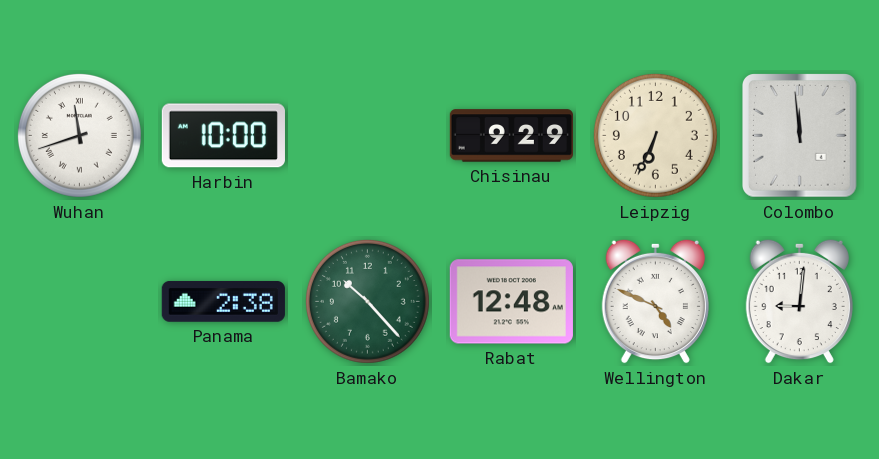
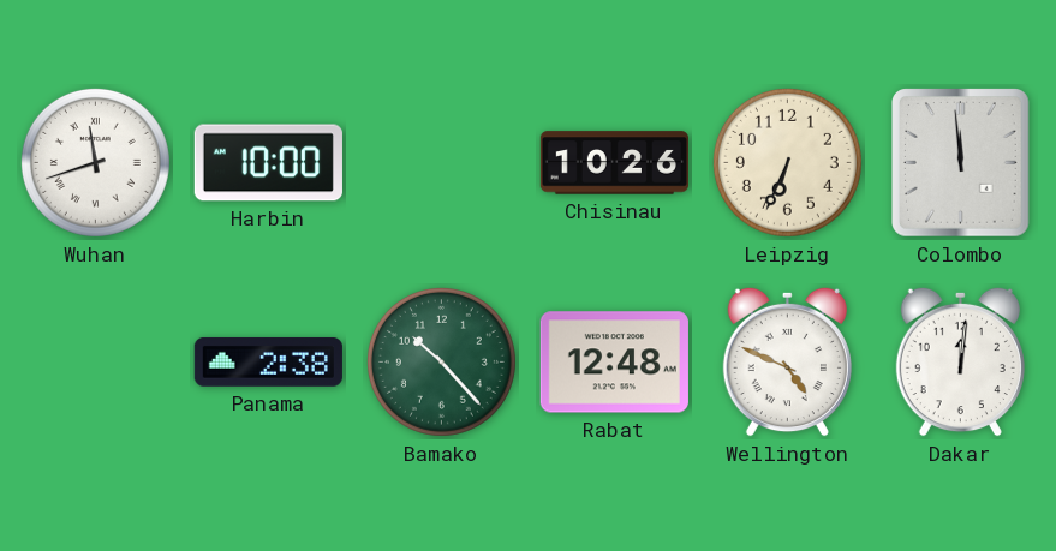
Chisinau: 9:29 -> 10:26 (614, 163)
Dakar: 9:01 -> 12:01 (960, 361)
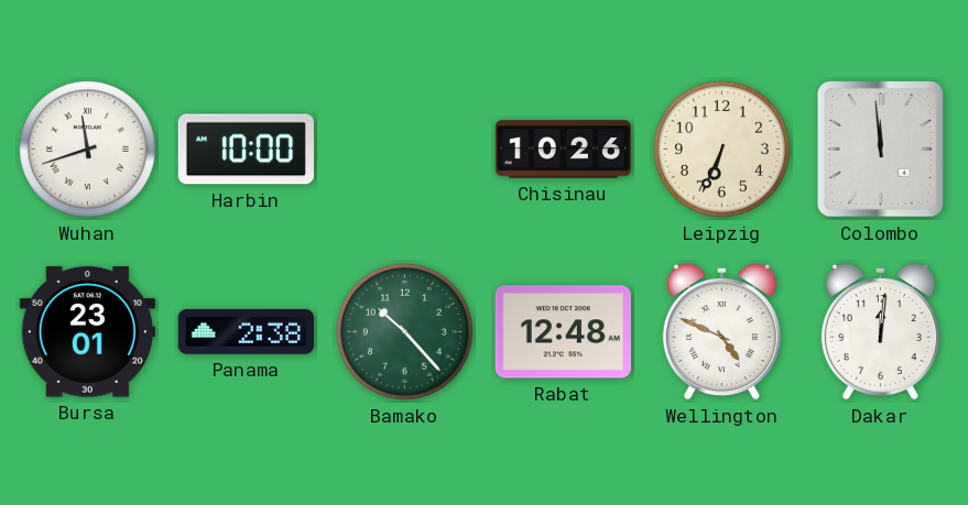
Bursa: none -> 23:01 (87, 332)
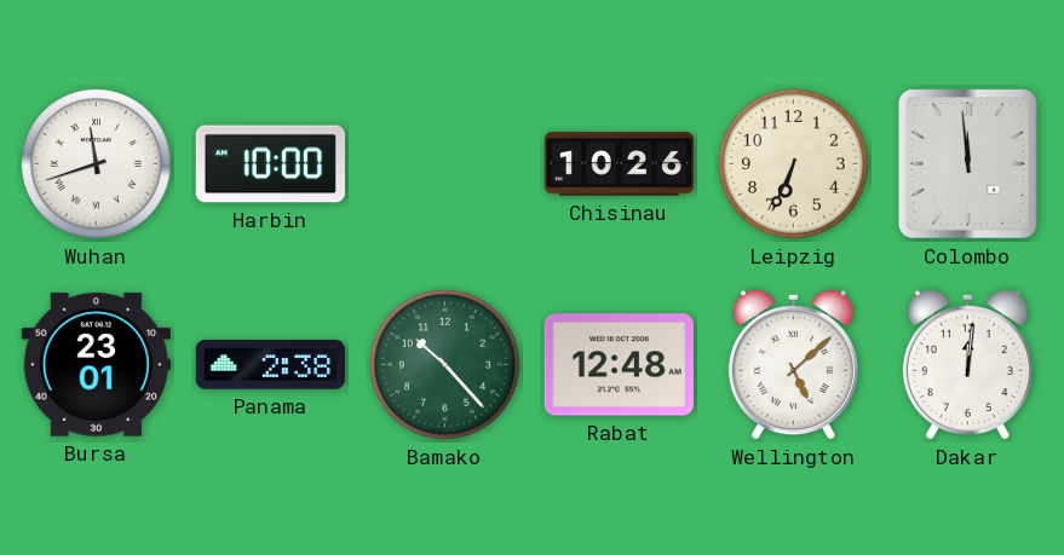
Wellington: 4:49 -> 5:08 (793, 364)
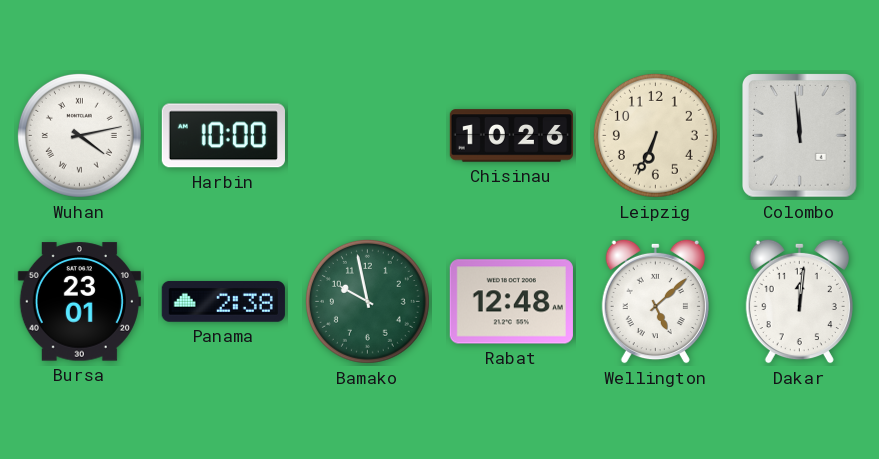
Wuhan: 11:42 -> 4:13 (79, 135)
Bamako: 10:23 -> 9:58 (367, 301)
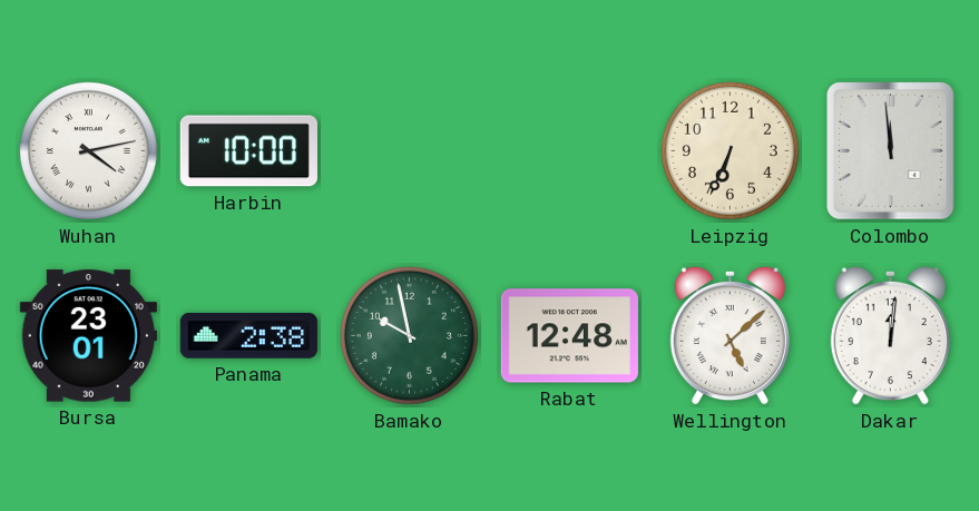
Chisinau: 10:26 -> none (511, 136)
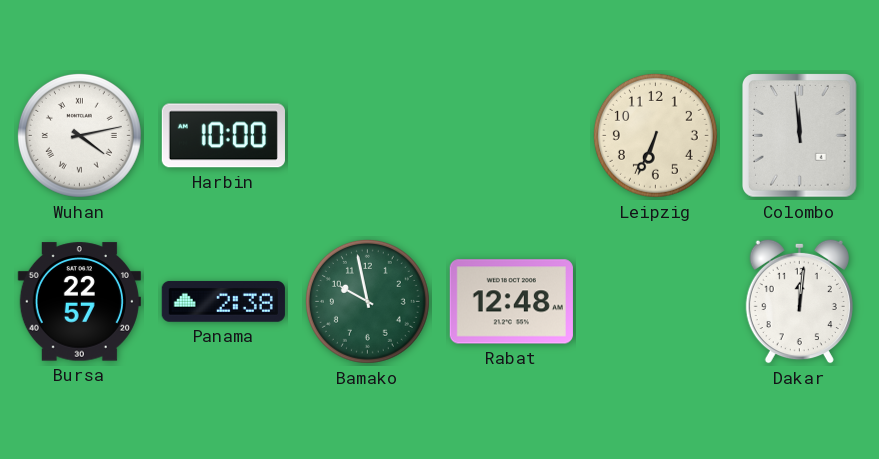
Bursa: 23:01 -> 22:57 (79, 302)
Wellington: 5:08 -> none (730, 335)
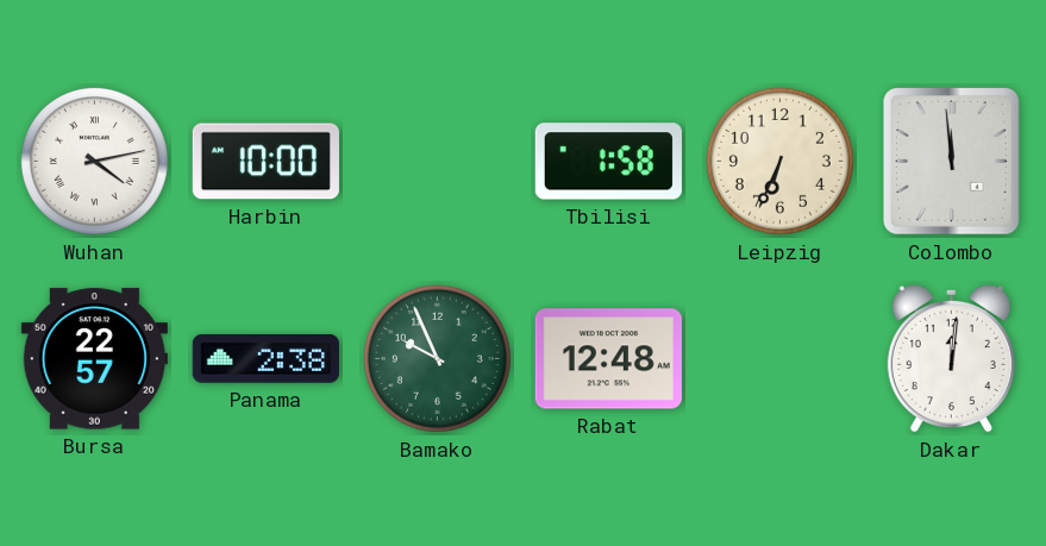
Tbilisi: none -> 1:58 (608, 162)
Bamako: 9:58 -> 9:56 (437, 358)
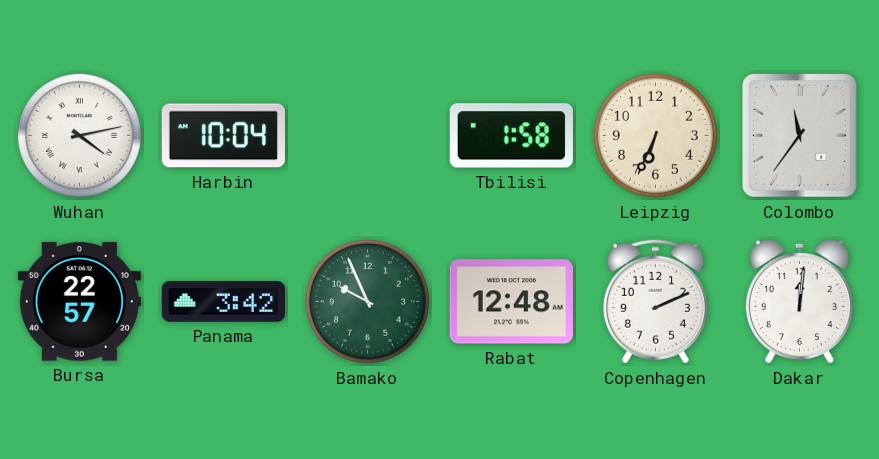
Harbin: 10:00 -> 10:04 (223, 136)
Colombo: 11:59 -> 11:36 (800, 136)
Panama: 2:38 -> 3:42 (223, 301)
Copenhagen: none -> 2:11 (655, 301)
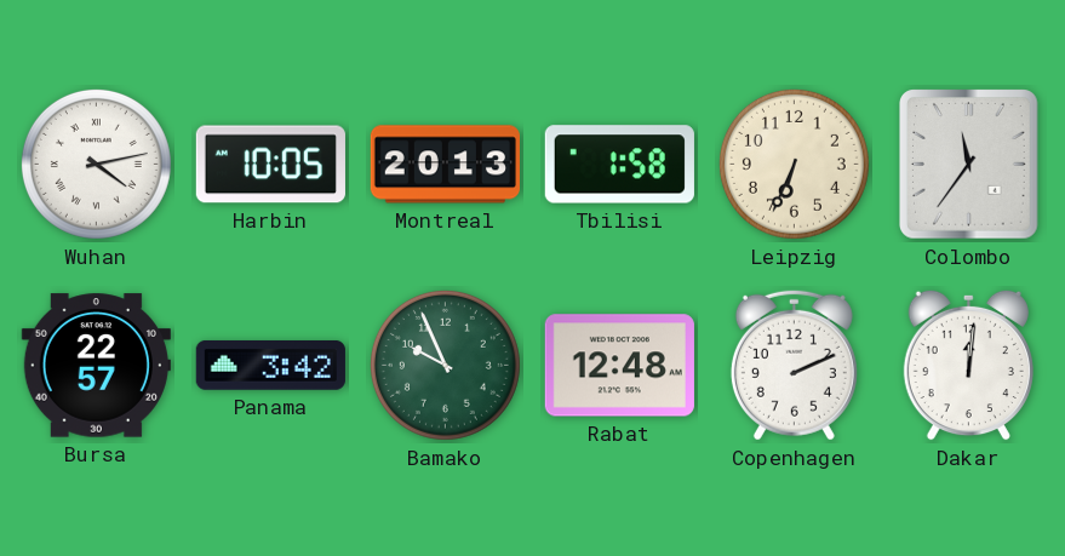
Harbin: 10:04 -> 10:05 (270, 165)
Montreal: none -> 20:13 (445, 165)
